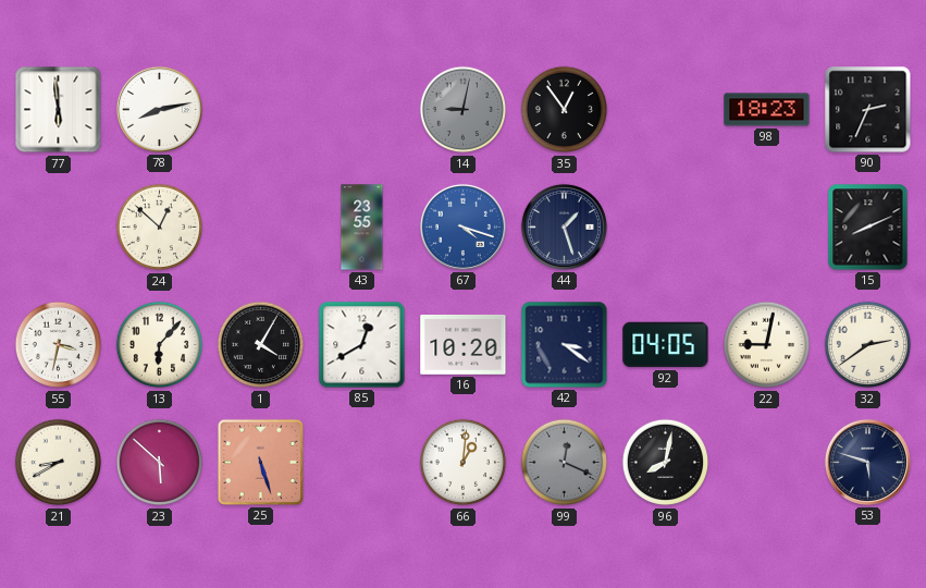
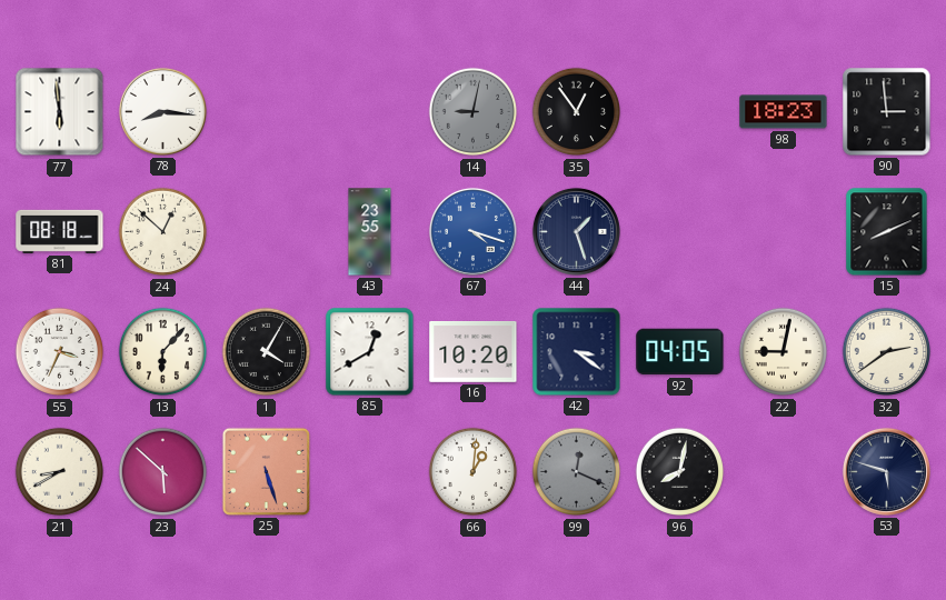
78: 8:13 -> 8:16 (162, 111)
90: 2:34 -> 2:59 (887, 112)
81: none -> 08:18 (60, 231)
55: 3:32 -> 3:34 (60, 352)
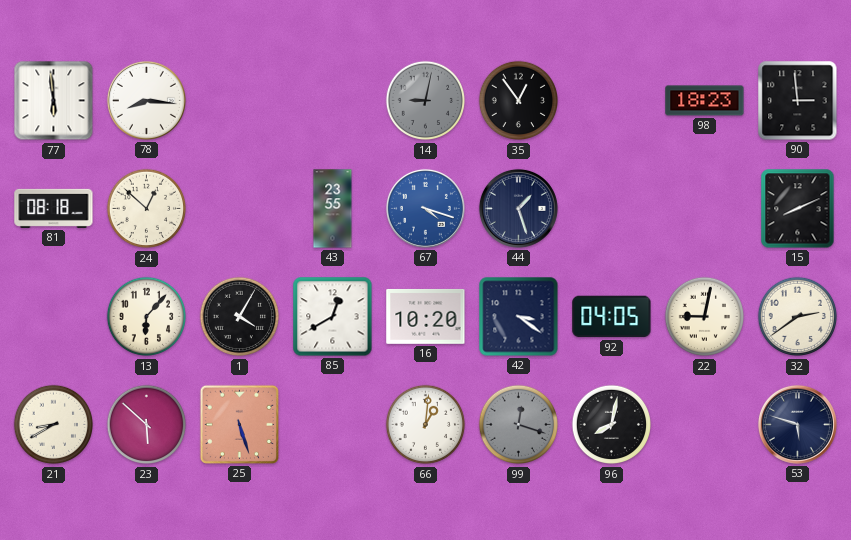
55: 3:34 -> none (60, 352)
99: 12:19 -> 12:18 (519, 425)
